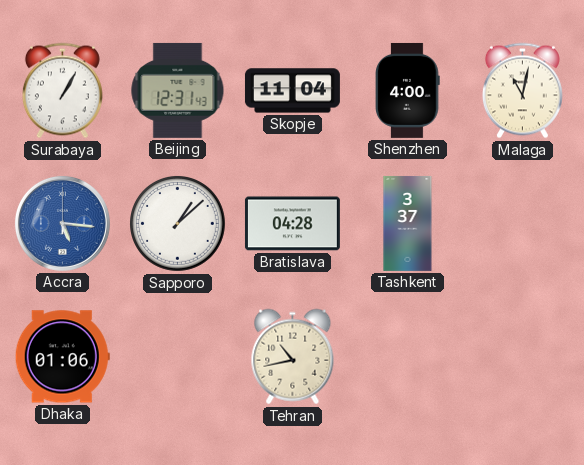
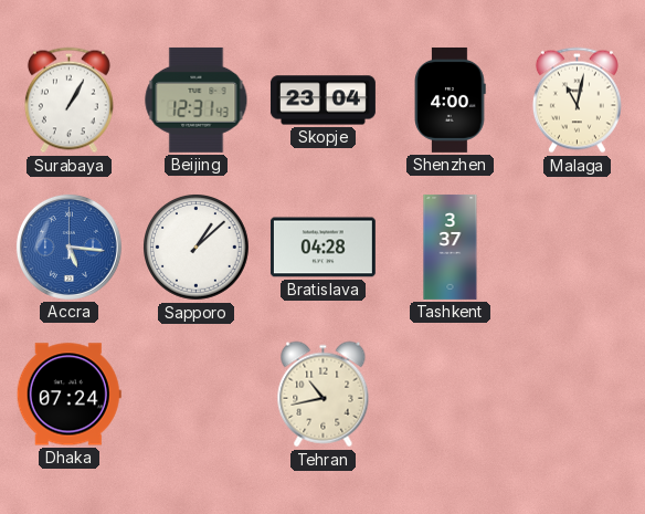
Skopje: 11:04 -> 23:04 (322, 101)
Dhaka: 01:06 -> 07:24 (68, 395)
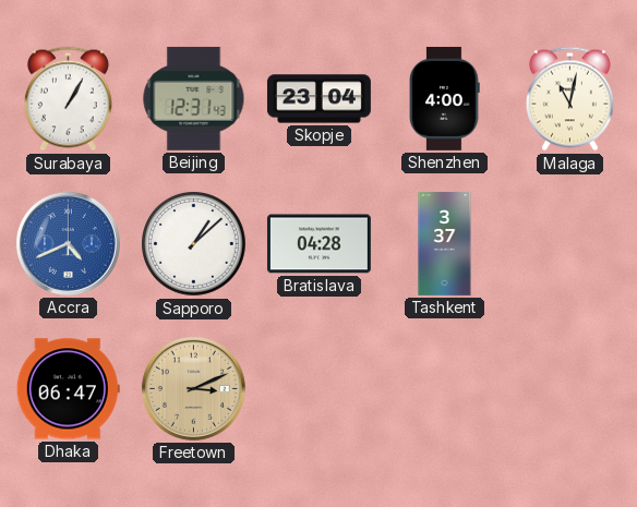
Accra: 5:16 -> 4:41 (68, 243)
Dhaka: 07:24 -> 06:47 (68, 389)
Freetown: none -> 3:11 (193, 388)
Tehran: 10:43 -> none (324, 395)
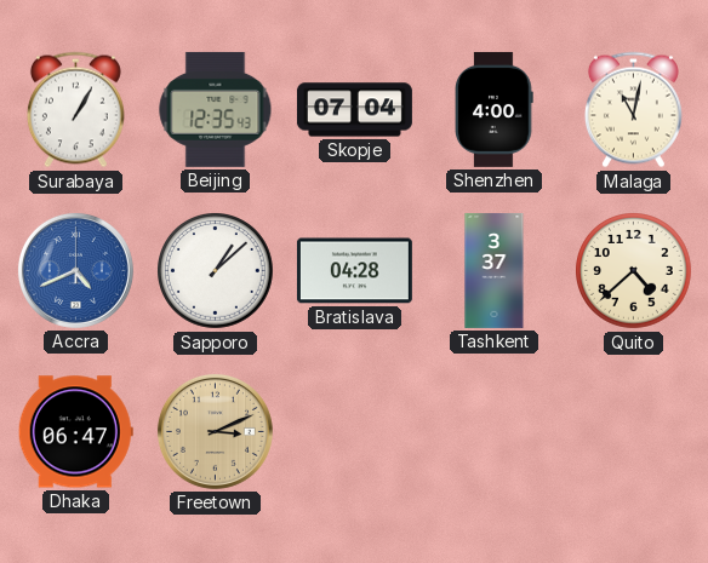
Beijing: 12:31 -> 12:35 (216, 109)
Skopje: 23:04 -> 07:04 (354, 110)
Quito: none -> 4:38 (634, 271)
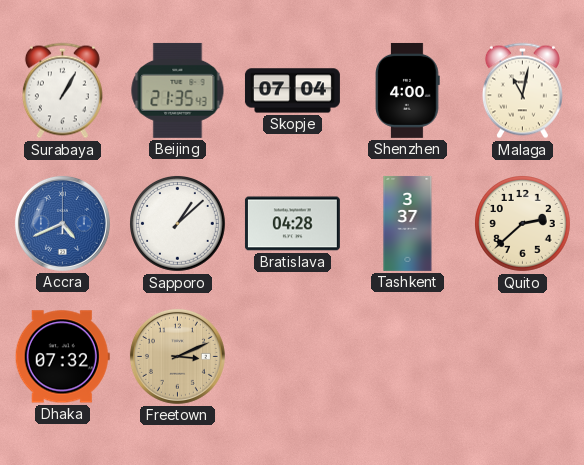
Beijing: 12:35 -> 21:35 (178, 90)
Quito: 4:38 -> 2:38 (523, 224)
Dhaka: 06:47 -> 07:32 (62, 357)
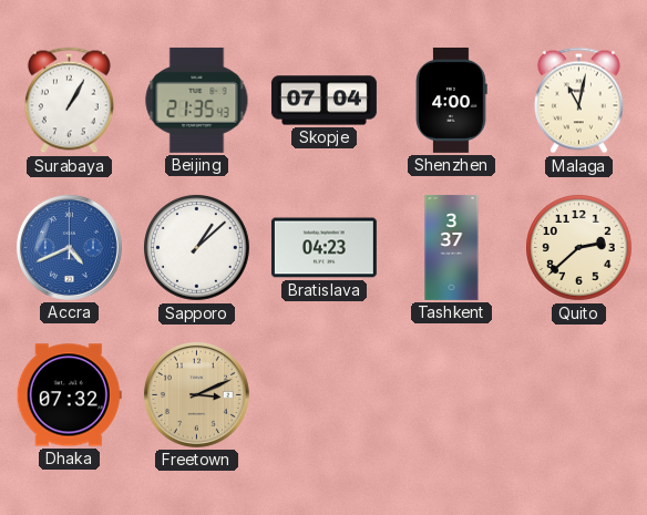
Bratislava: 04:28 -> 04:23 (323, 248)
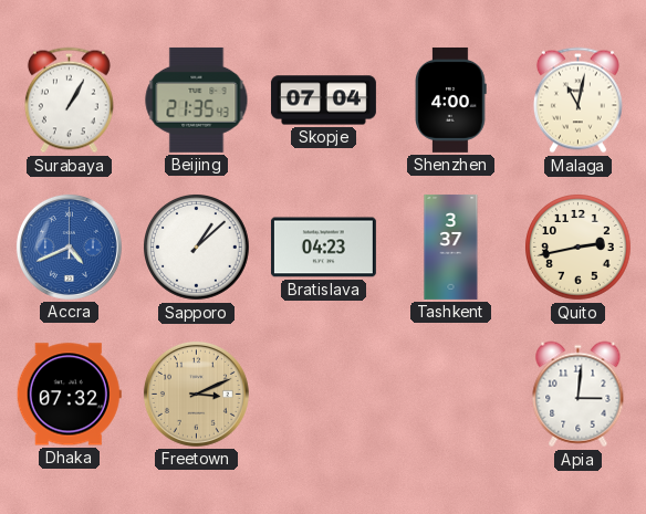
Quito: 2:38 -> 2:43 (579, 248)
Apia: none -> 3:01 (579, 395)
